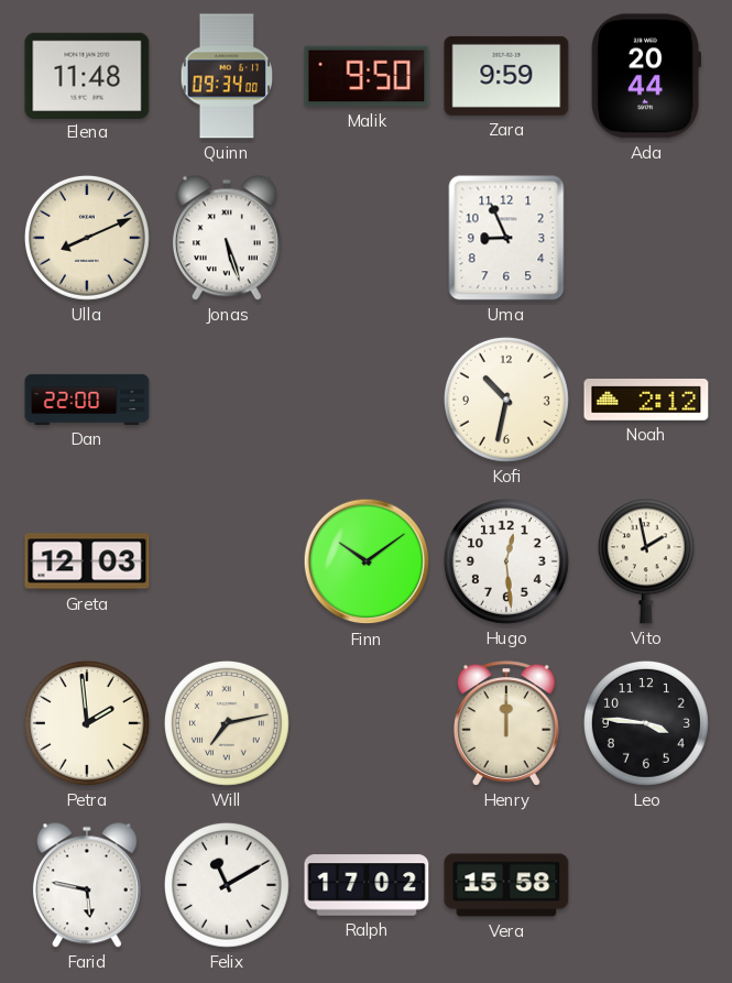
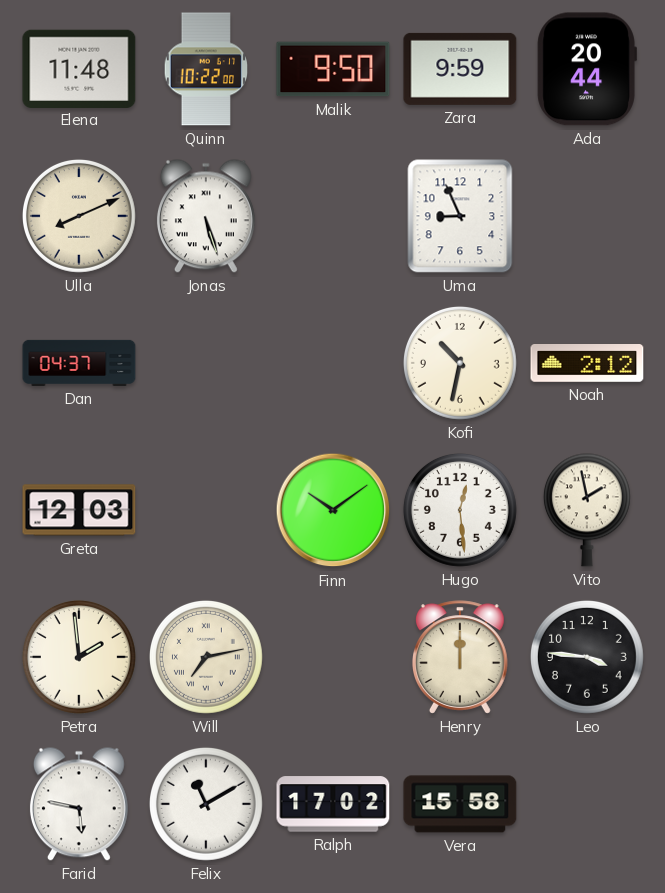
Quinn: 09:34 -> 10:22 (206, 69)
Dan: 22:00 -> 04:37 (79, 363)
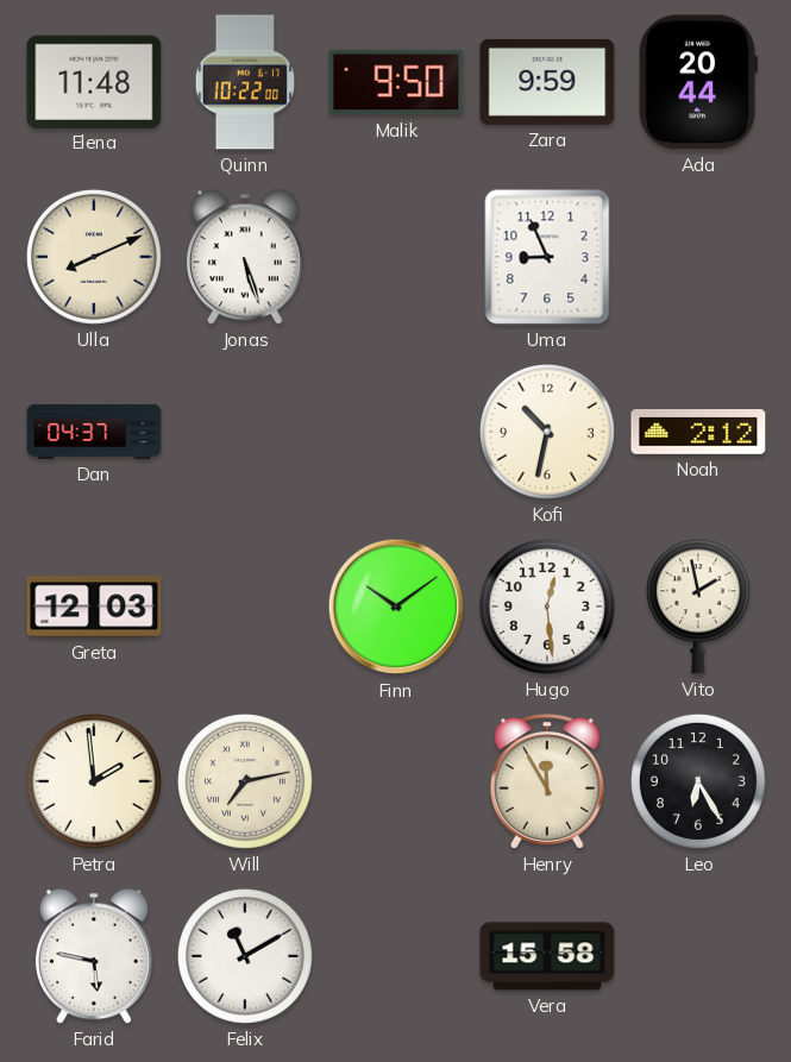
Henry: 12:00 -> 11:55 (547, 781)
Leo: 3:46 -> 6:25 (698, 781)
Ralph: 17:02 -> none (333, 804)
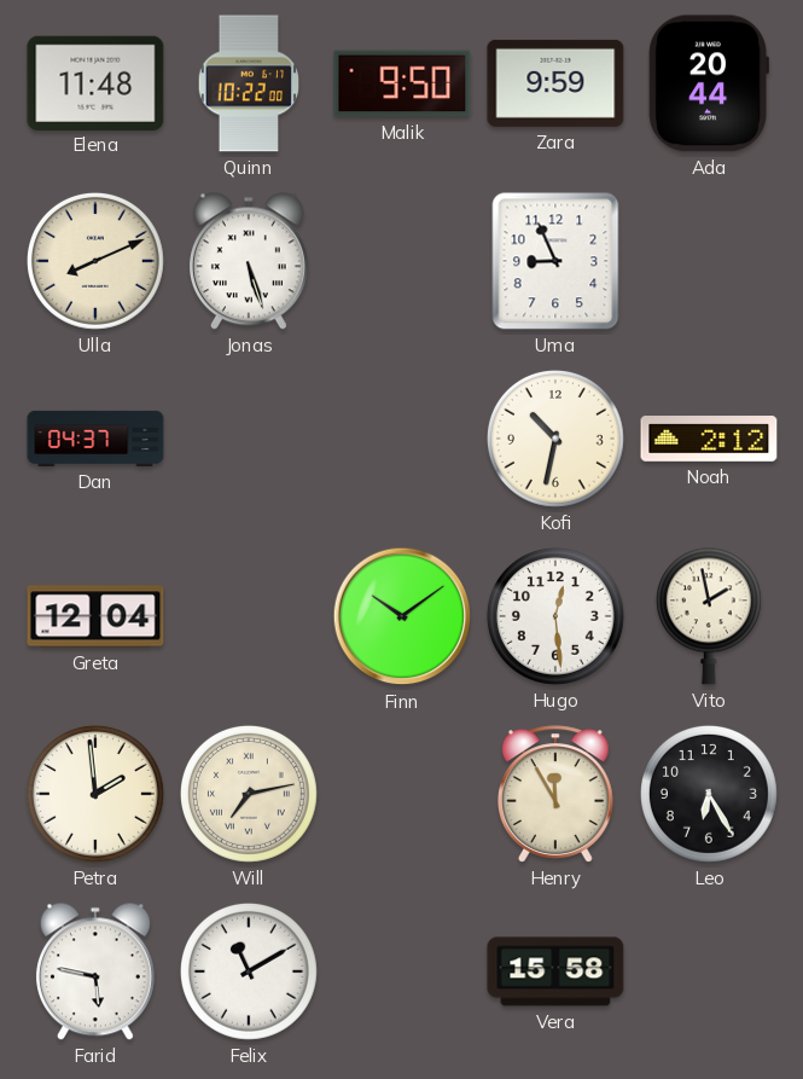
Greta: 12:03 -> 12:04 (95, 616)
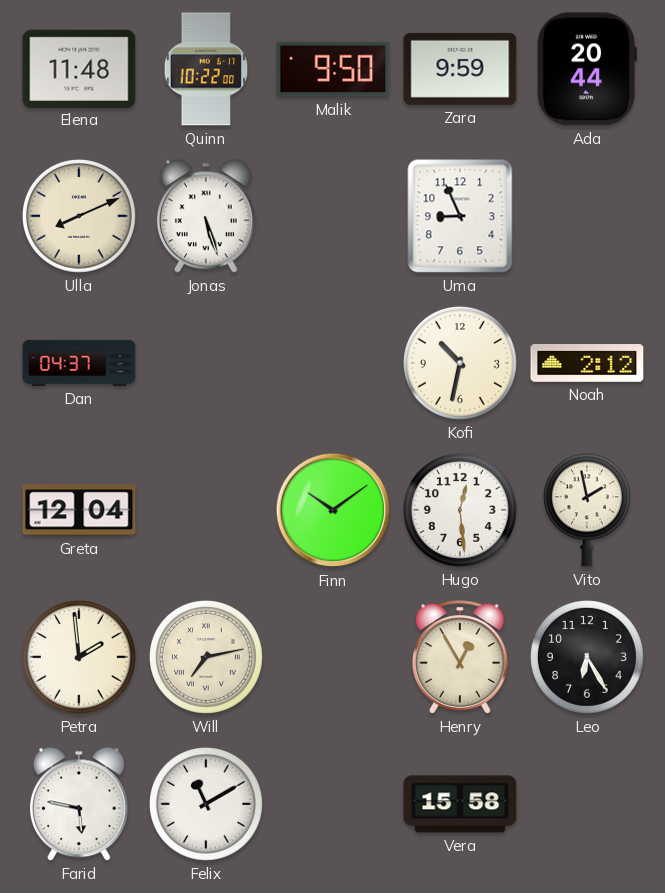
Henry: 11:55 -> 12:55 (460, 657)
